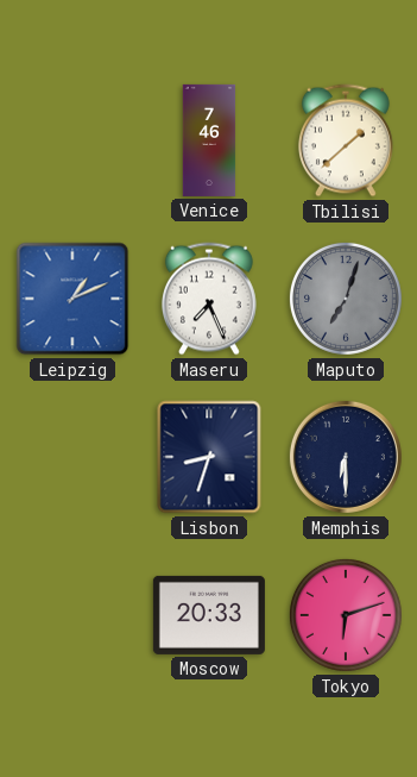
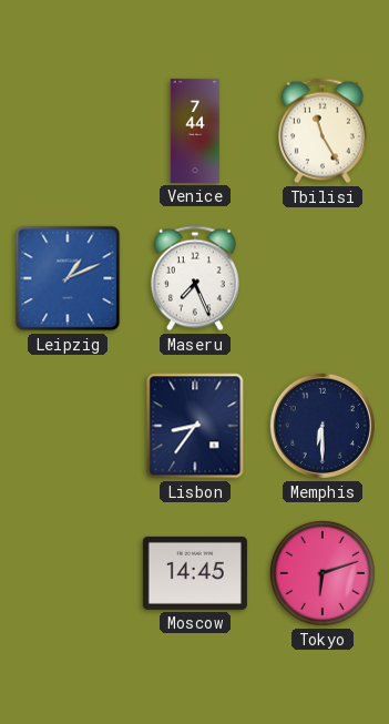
Venice: 7:46 -> 7:44 (195, 131)
Tbilisi: 1:38 -> 11:25 (323, 131)
Maputo: 7:03 -> none (346, 299)
Lisbon: 8:33 -> 8:36 (195, 426)
Moscow: 20:33 -> 14:45 (195, 573)
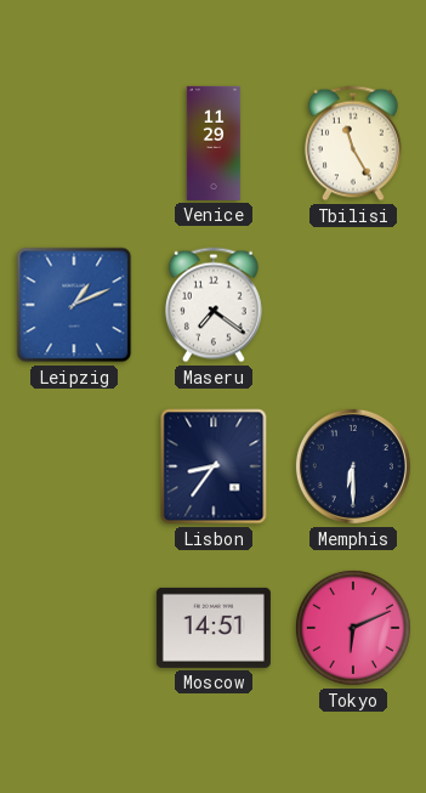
Venice: 7:44 -> 11:29 (214, 143)
Maseru: 7:26 -> 7:21 (214, 305)
Moscow: 14:45 -> 14:51 (214, 628)
Tokyo: 6:12 -> 6:11 (353, 628)
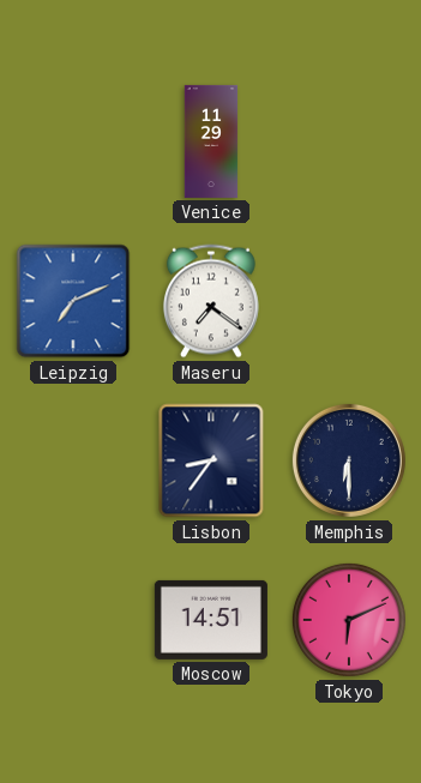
Tbilisi: 11:25 -> none (353, 143)
Leipzig: 1:11 -> 7:11 (73, 301)
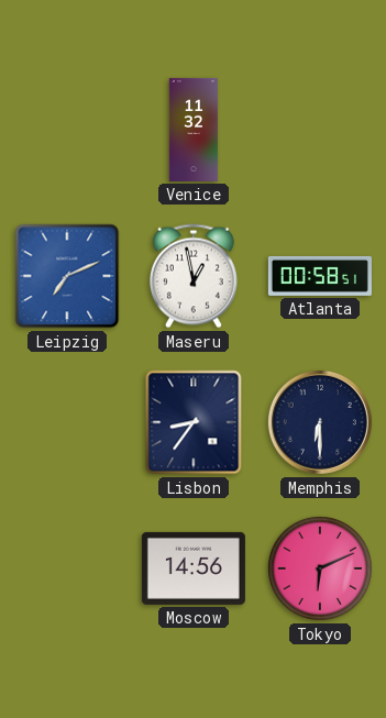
Venice: 11:29 -> 11:32 (194, 130)
Maseru: 7:21 -> 12:58 (194, 276)
Atlanta: none -> 00:58 (320, 276)
Moscow: 14:51 -> 14:56 (194, 568)
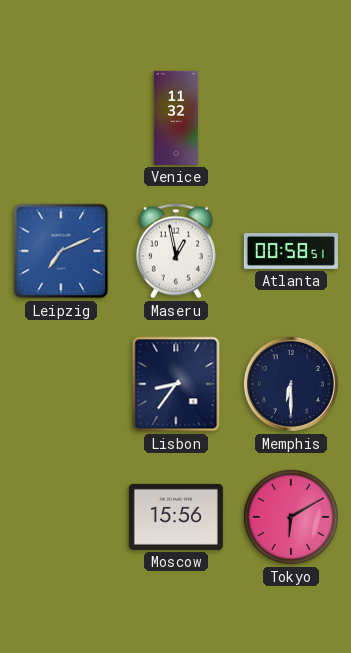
Moscow: 14:56 -> 15:56 (176, 517)
Tokyo: 6:11 -> 6:10 (291, 517)
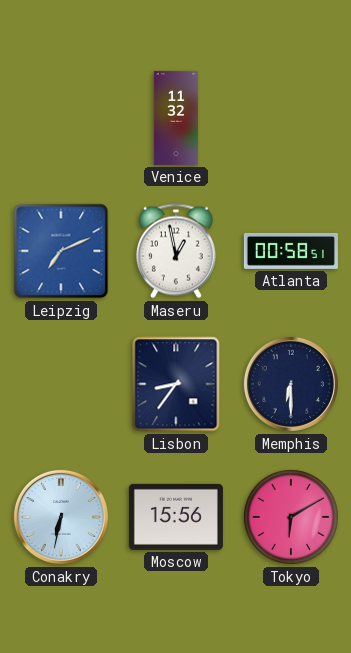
Conakry: none -> 6:32 (61, 517)
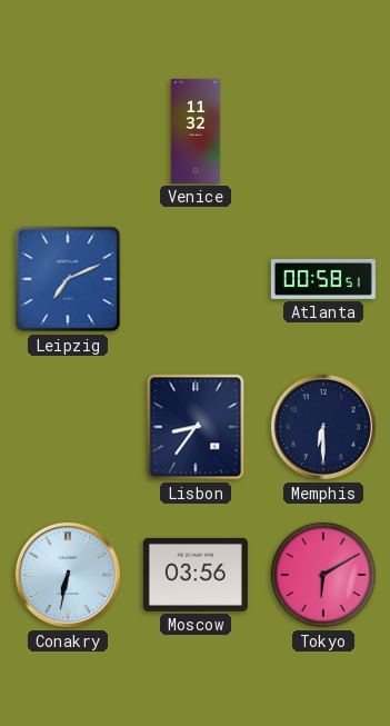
Maseru: 12:58 -> none (176, 251)
Moscow: 15:56 -> 03:56 (196, 575)
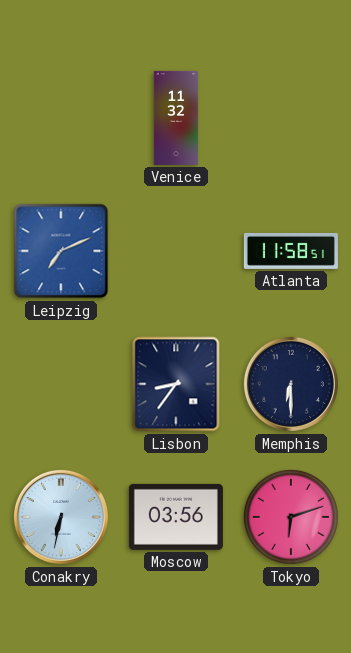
Atlanta: 00:58 -> 11:58 (291, 251)
Tokyo: 6:10 -> 6:12 (291, 517)
